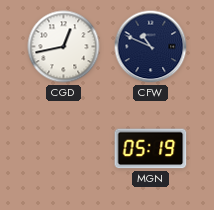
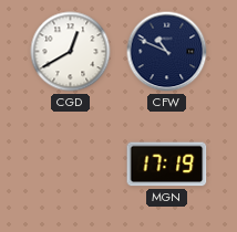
CGD: 12:43 -> 12:40 (71, 52)
MGN: 05:19 -> 17:19 (167, 165)
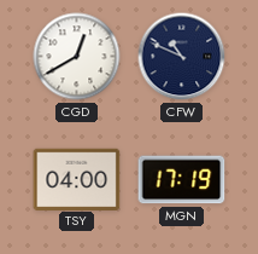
TSY: none -> 04:00 (77, 179)
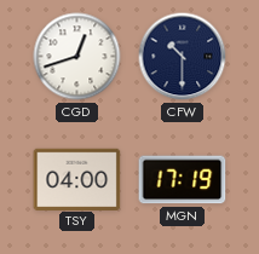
CGD: 12:40 -> 12:42 (77, 57)
CFW: 10:49 -> 10:30 (183, 57)
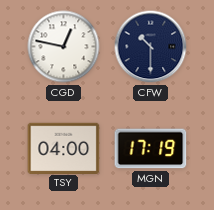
CGD: 12:42 -> 12:47 (64, 47)
